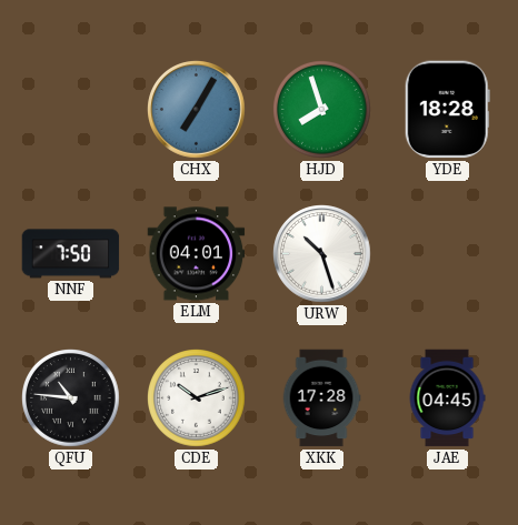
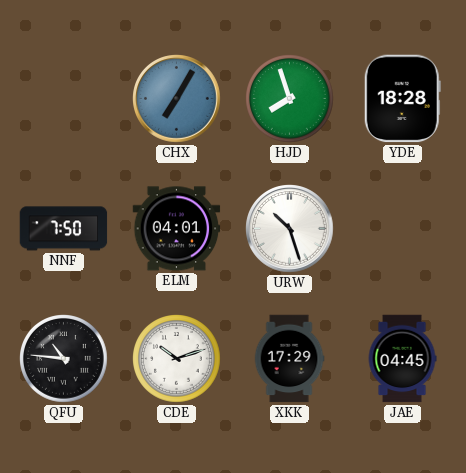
XKK: 17:28 -> 17:29 (289, 359)
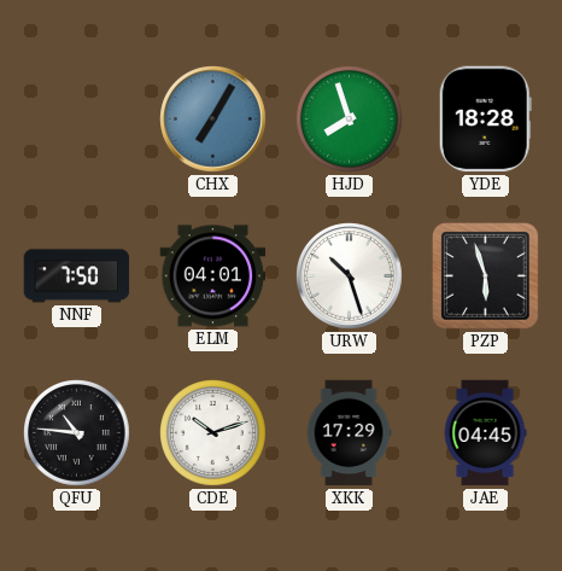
PZP: none -> 5:57 (486, 276)
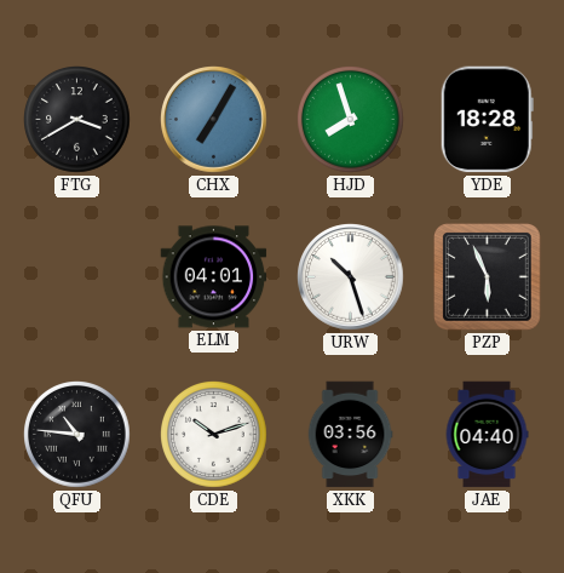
FTG: none -> 3:40 (77, 120)
NNF: 7:50 -> none (77, 276)
PZP: 5:57 -> 5:56 (488, 277)
XKK: 17:29 -> 03:56 (350, 435)
JAE: 04:45 -> 04:40 (487, 435)
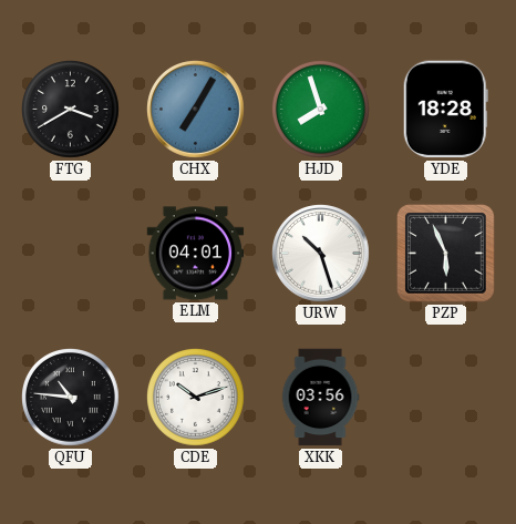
JAE: 04:40 -> none (487, 435)
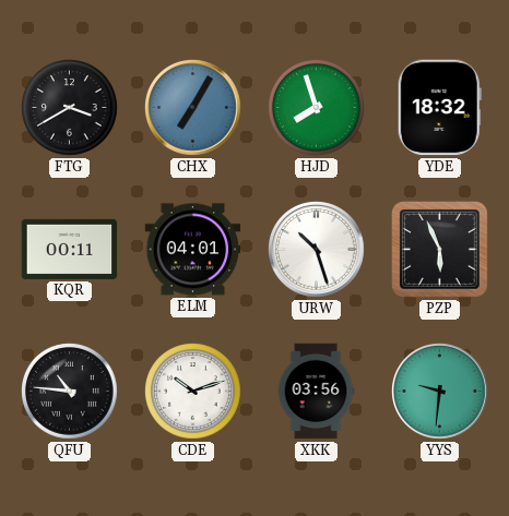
YDE: 18:28 -> 18:32 (439, 108)
KQR: none -> 00:11 (70, 249)
YYS: none -> 9:31 (440, 392)
